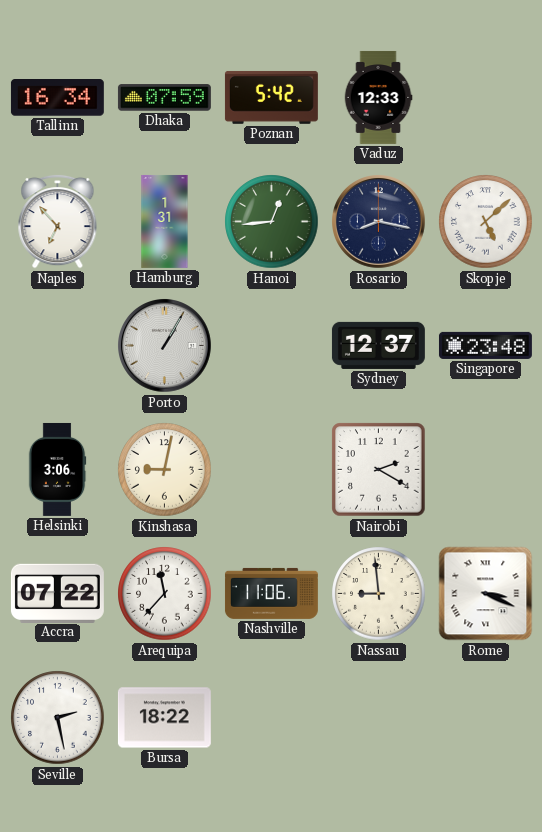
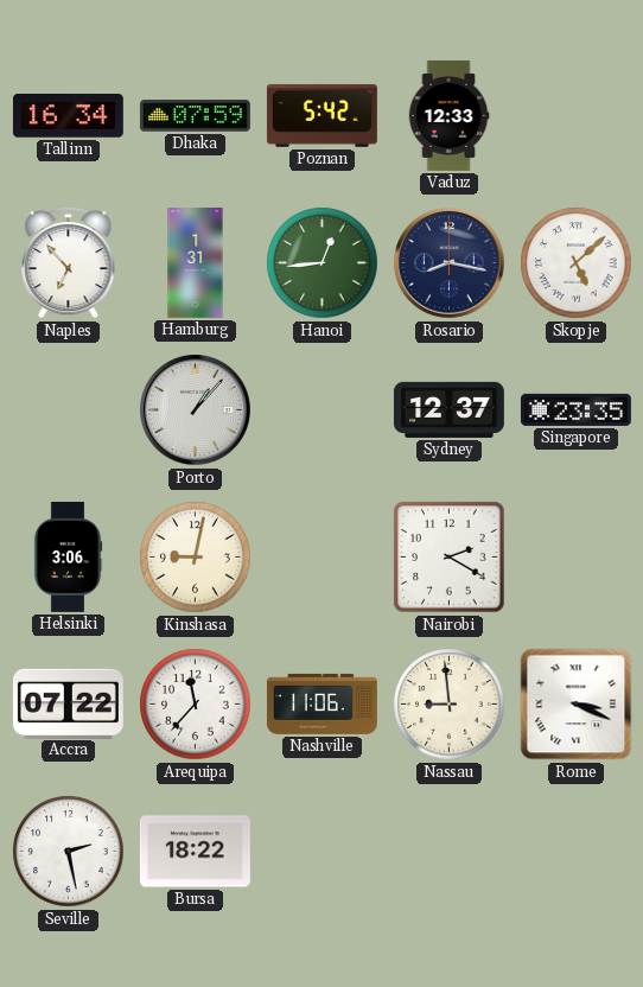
Porto: 1:05 -> 1:07 (196, 410)
Singapore: 23:48 -> 23:35 (575, 409)
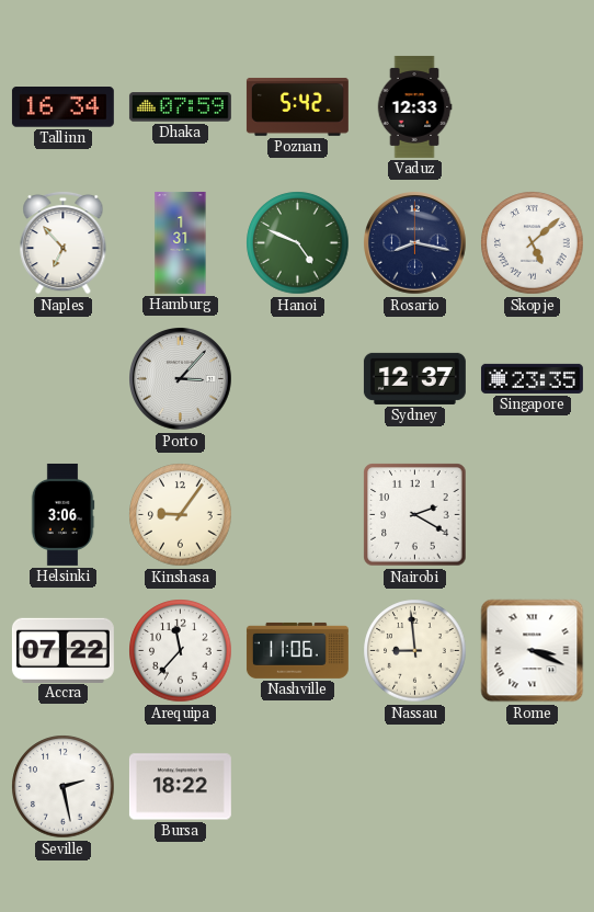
Hanoi: 12:44 -> 4:49 (298, 243)
Porto: 1:07 -> 3:07 (181, 379)
Kinshasa: 9:02 -> 9:06 (181, 515)
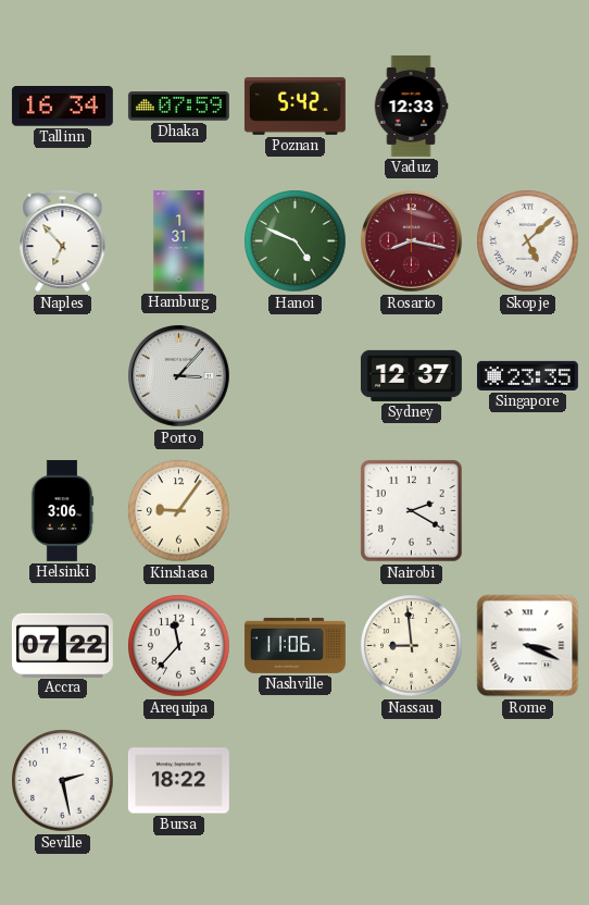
Rosario dial: navy -> burgundy (412, 241)
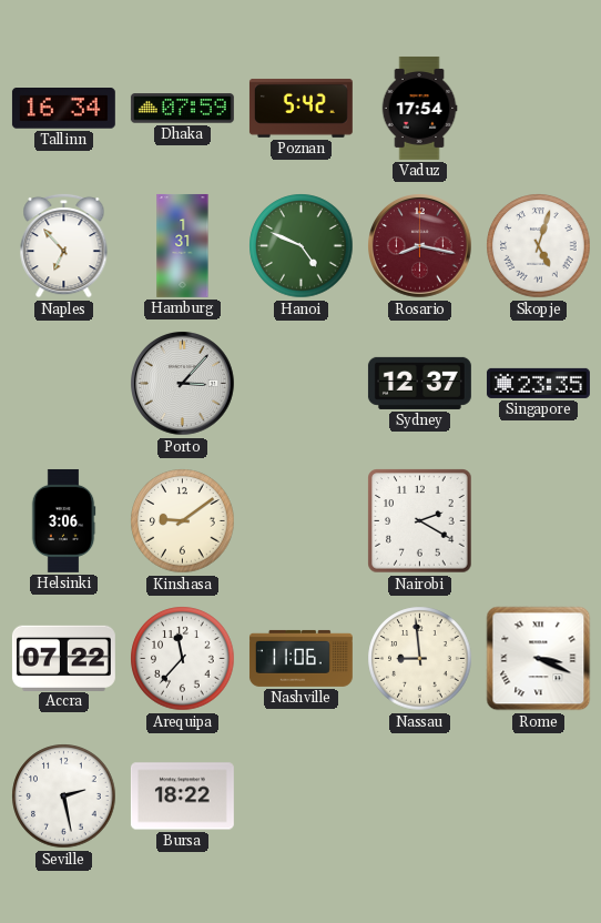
Vaduz: 12:33 -> 17:54 (419, 108)
Skopje: 5:08 -> 5:03 (539, 246)
Kinshasa: 9:06 -> 9:09 (183, 521)
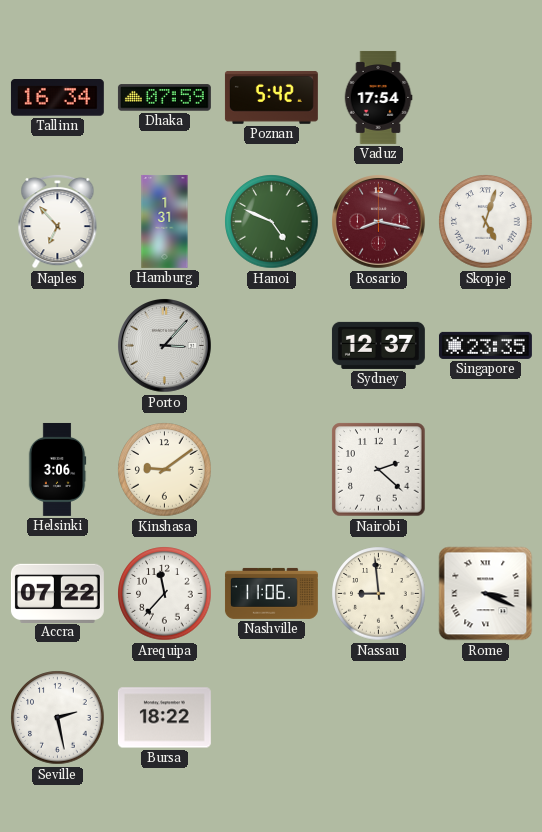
Nairobi: 2:20 -> 2:22 (379, 470)
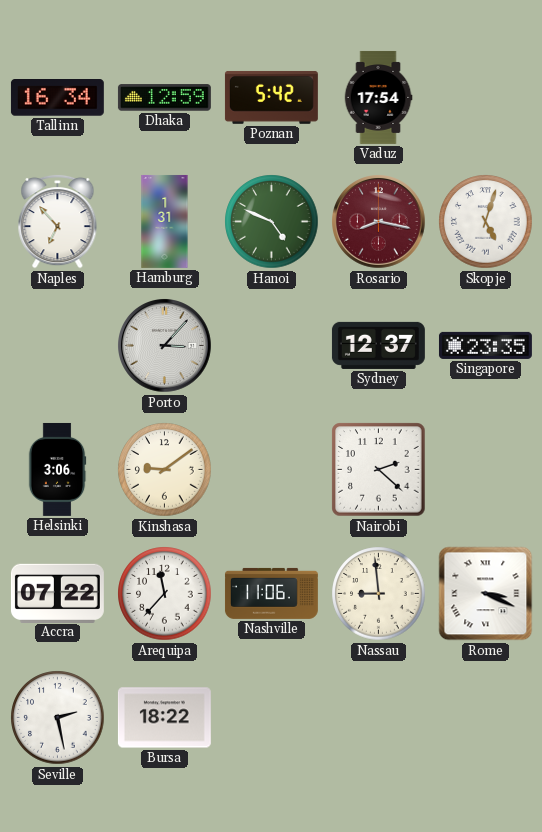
Dhaka: 07:59 -> 12:59 (164, 98)
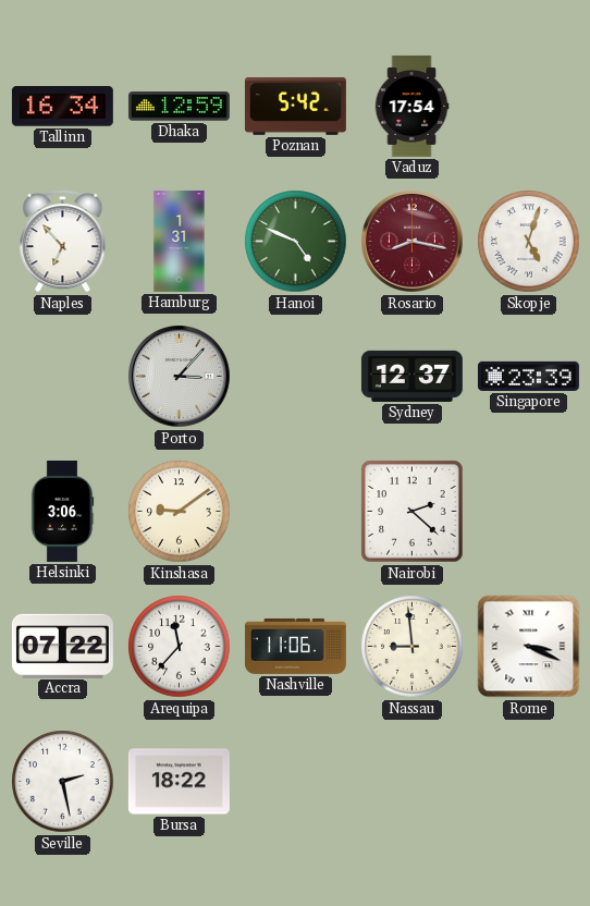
Singapore: 23:35 -> 23:39 (528, 376)
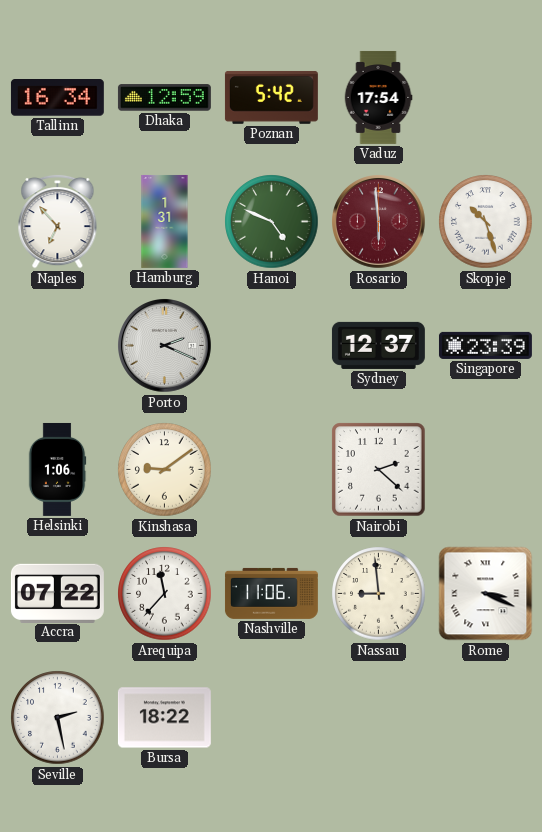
Rosario: 8:17 -> 5:59 (379, 222)
Skopje: 5:03 -> 10:27 (486, 222)
Porto: 3:07 -> 2:19 (165, 346)
Helsinki: 3:06 -> 1:06 (57, 469)
